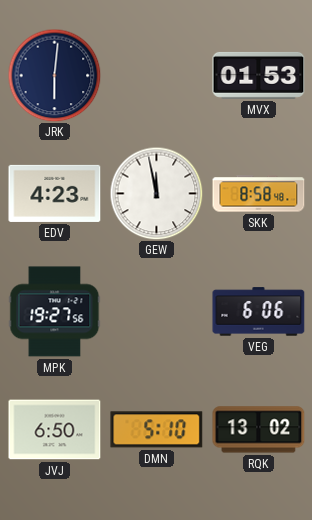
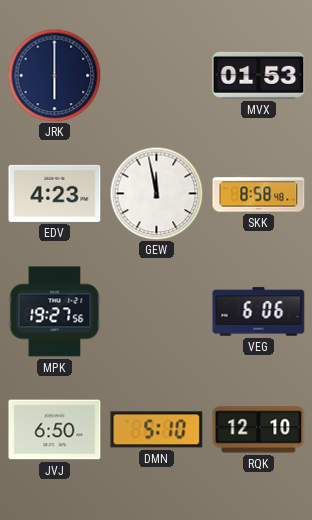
JRK: 6:01 -> 6:00 (54, 75)
RQK: 13:02 -> 12:10 (259, 430)
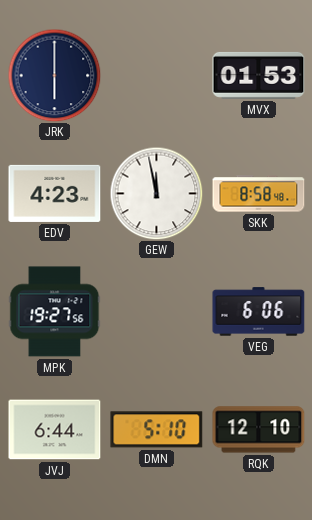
JVJ: 6:50 -> 6:44 (55, 430)
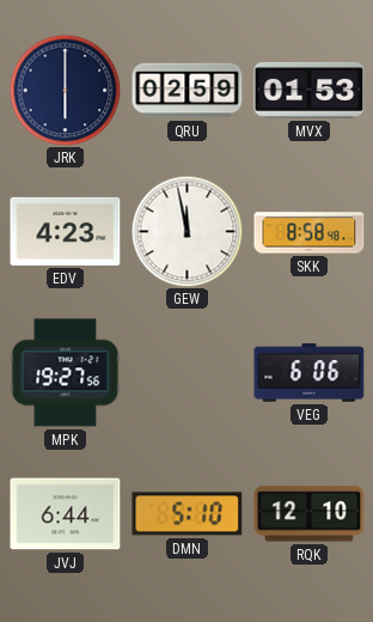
QRU: none -> 02:59 (188, 91)
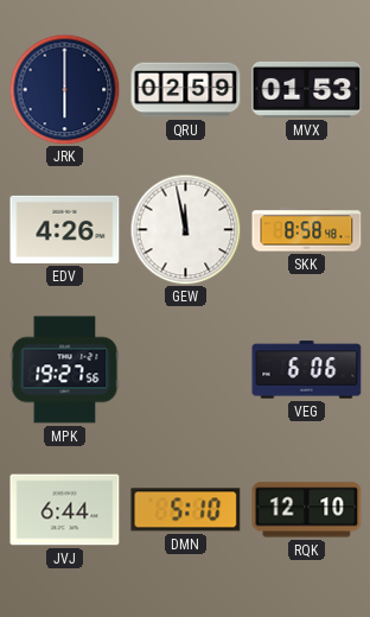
EDV: 4:23 -> 4:26 (65, 229)
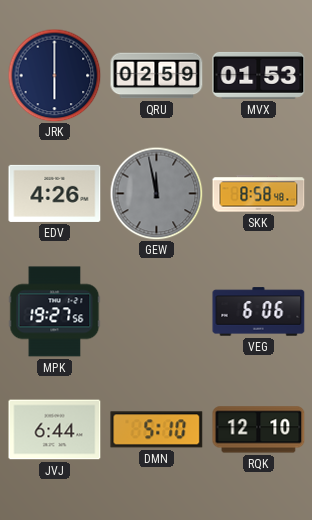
GEW dial: white -> grey (156, 193)
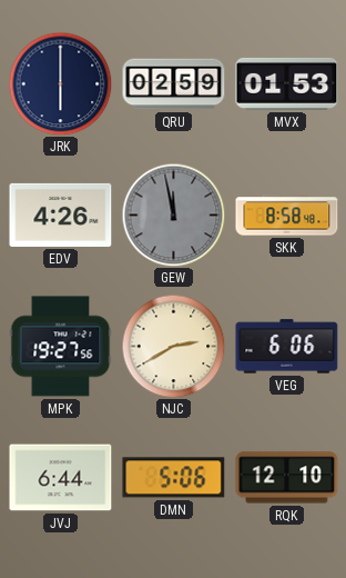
NJC: none -> 2:40 (173, 346)
DMN: 5:10 -> 5:06 (174, 478)
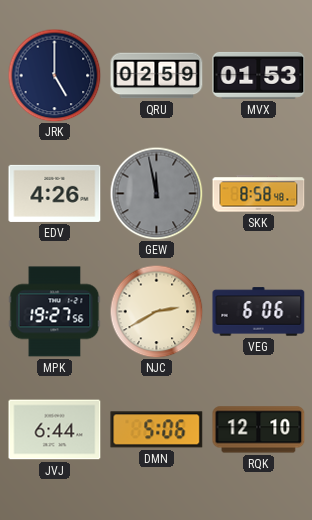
JRK: 6:00 -> 5:00 (54, 75)
